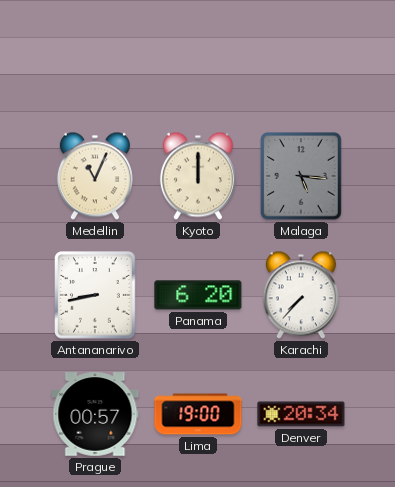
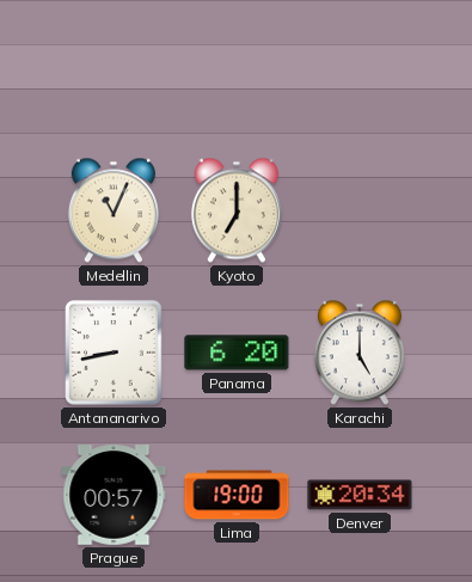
Kyoto: 12:00 -> 7:00 (237, 210)
Malaga: 5:16 -> none (301, 176)
Karachi: 7:37 -> 5:00 (360, 353)
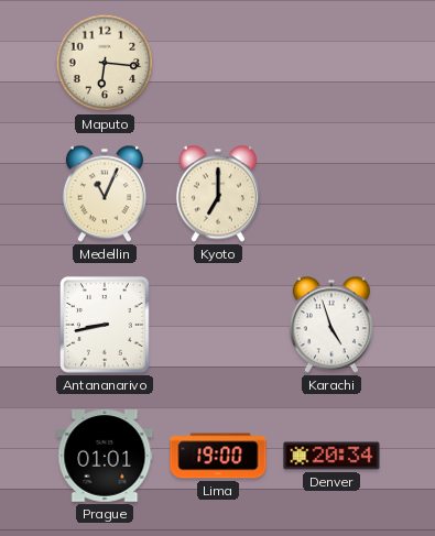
Maputo: none -> 6:16 (105, 63)
Panama: 6:20 -> none (237, 353)
Karachi: 5:00 -> 4:57 (331, 325)
Prague: 00:57 -> 01:01 (105, 456)
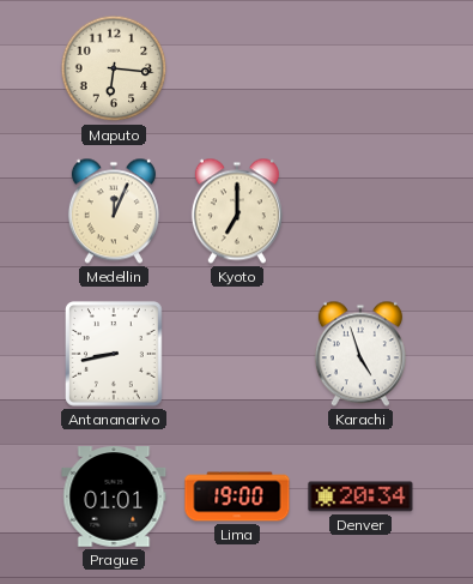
Medellin: 11:04 -> 12:04 (114, 211)
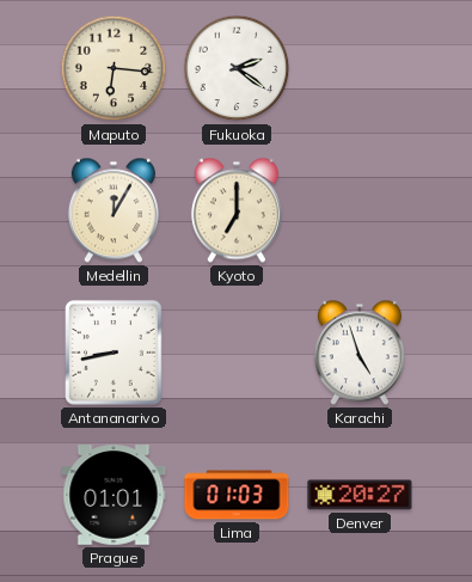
Fukuoka: none -> 2:21 (237, 68)
Medellin: 12:04 -> 12:05 (114, 210)
Lima: 19:00 -> 01:03 (237, 495)
Denver: 20:34 -> 20:27 (360, 495)
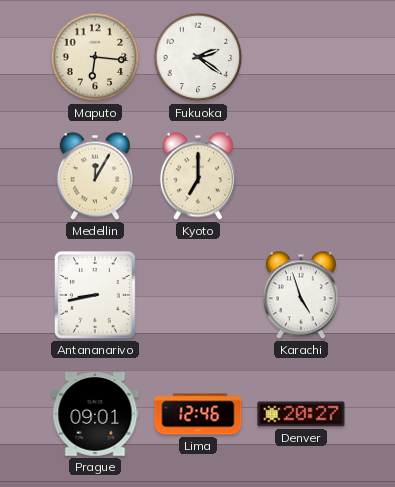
Prague: 01:01 -> 09:01 (95, 414)
Lima: 01:03 -> 12:46 (198, 414)
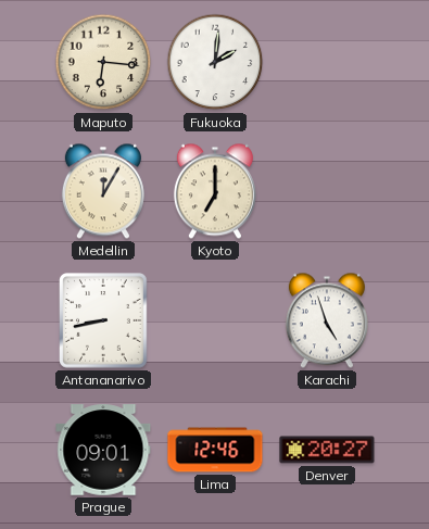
Fukuoka: 2:21 -> 2:01 (215, 62)
